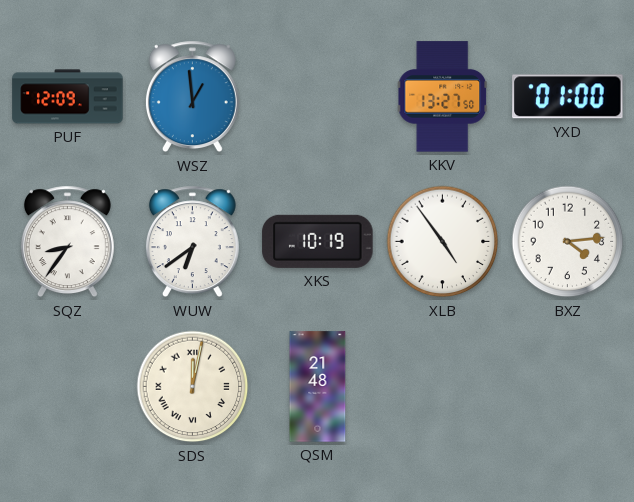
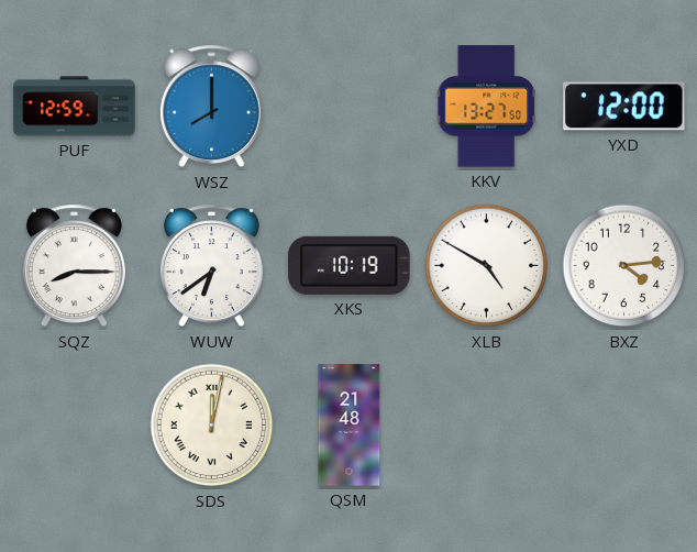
PUF: 12:09 -> 12:59 (75, 107)
WSZ: 12:59 -> 8:00 (211, 107)
YXD: 01:00 -> 12:00 (624, 107)
SQZ: 8:36 -> 8:15 (74, 266)
XLB: 4:54 -> 4:50 (487, 266)
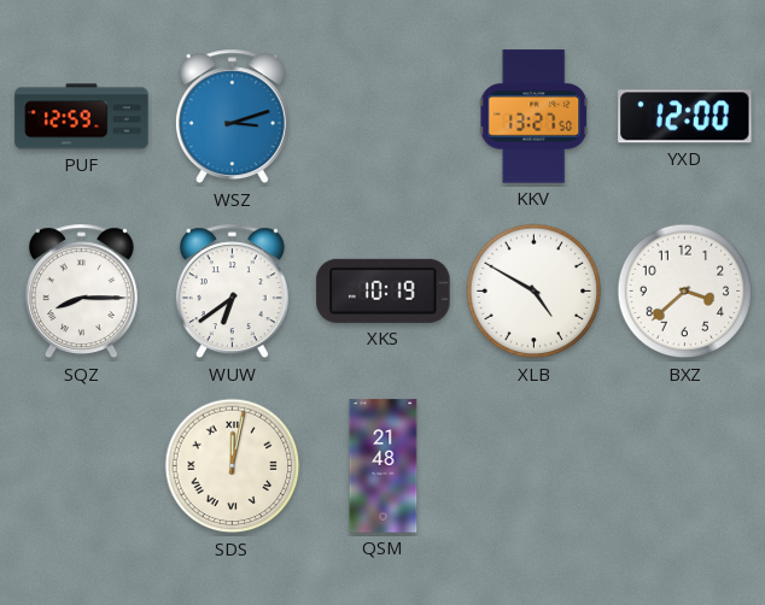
WSZ: 8:00 -> 3:12 (232, 117)
BXZ: 4:14 -> 3:38 (685, 292)
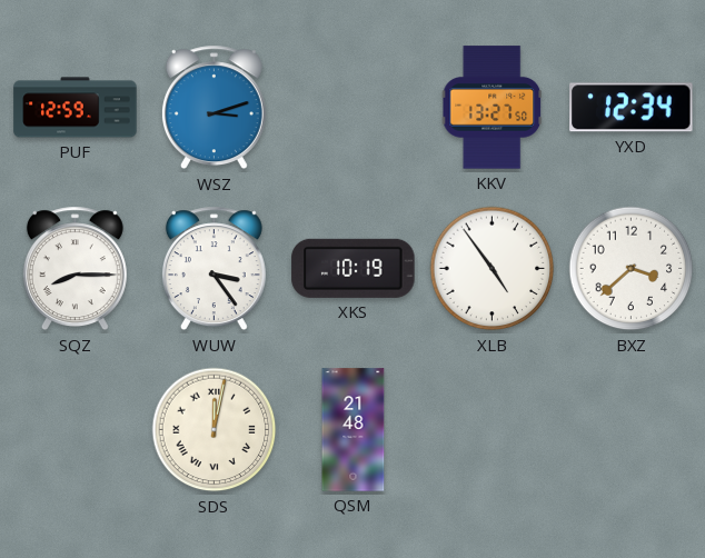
YXD: 12:00 -> 12:34 (632, 108)
WUW: 6:39 -> 3:24 (214, 269)
XLB: 4:50 -> 4:54 (493, 269)
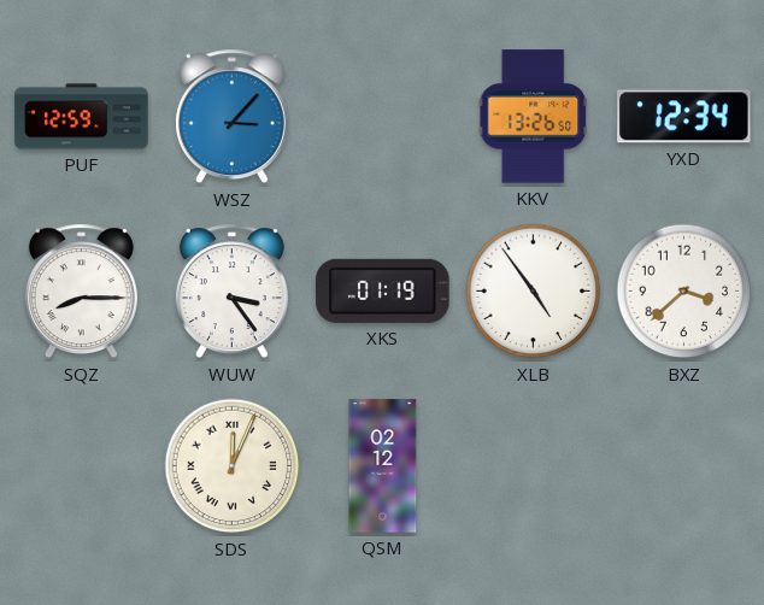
WSZ: 3:12 -> 3:07 (231, 117)
KKV: 13:27 -> 13:26 (534, 117)
XKS: 10:19 -> 01:19 (383, 290)
SDS: 12:02 -> 12:04 (233, 466)
QSM: 21:48 -> 02:12 (383, 466)
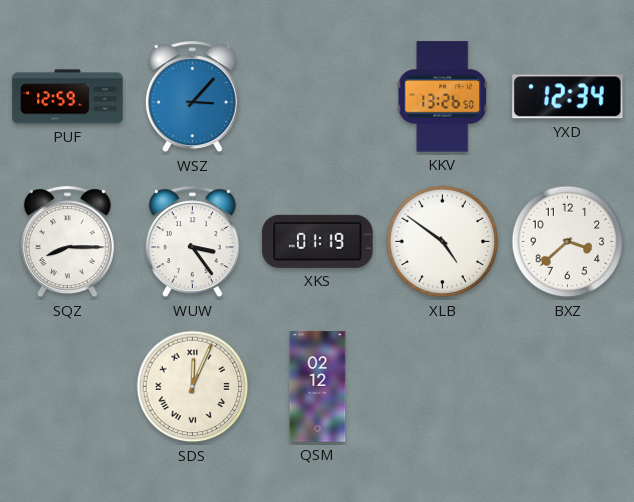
XLB: 4:54 -> 4:51 (443, 242)
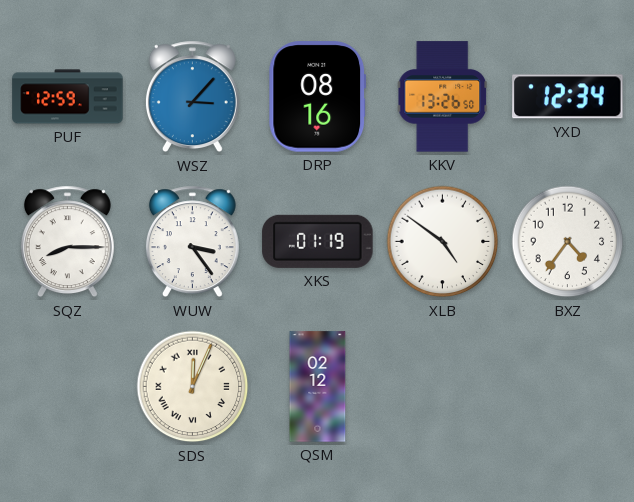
DRP: none -> 08:16 (318, 97)
BXZ: 3:38 -> 4:36 (568, 242)
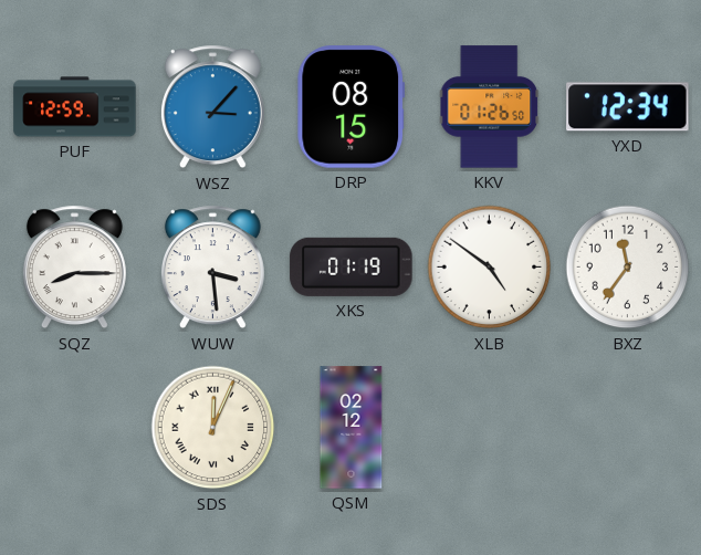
DRP: 08:16 -> 08:15 (352, 107)
KKV: 13:26 -> 01:26 (490, 107)
WUW: 3:24 -> 3:29 (212, 268)
BXZ: 4:36 -> 11:36 (628, 268)
